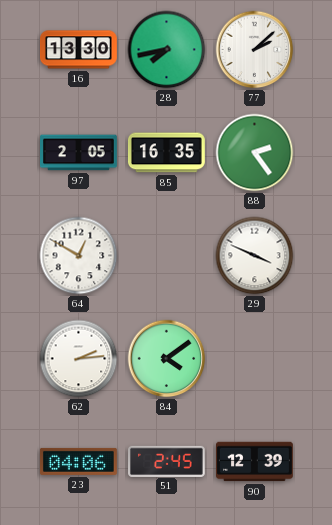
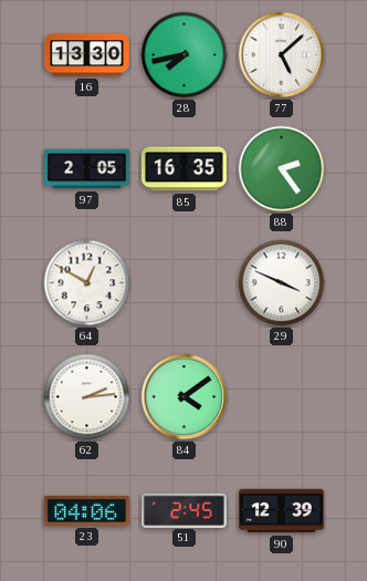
77: 2:08 -> 5:08 (282, 55)
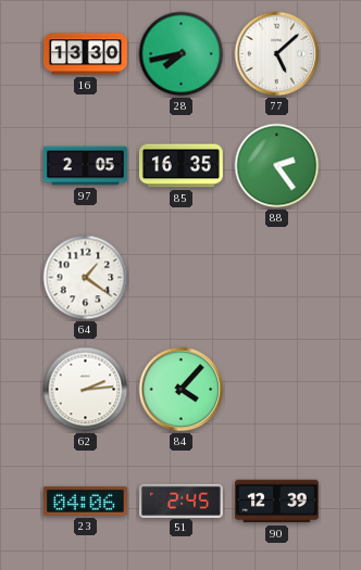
64: 12:50 -> 1:21 (86, 278)
29: 3:49 -> none (282, 283)
84: 4:09 -> 4:07 (182, 390)
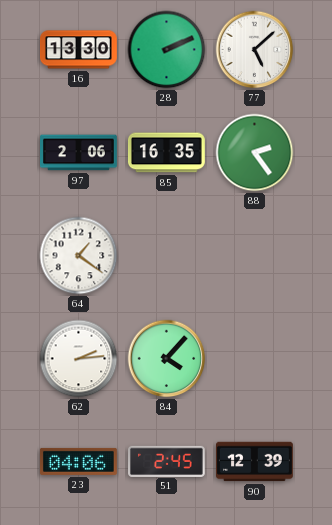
28: 7:43 -> 2:11 (167, 50)
97: 2:05 -> 2:06 (79, 153)
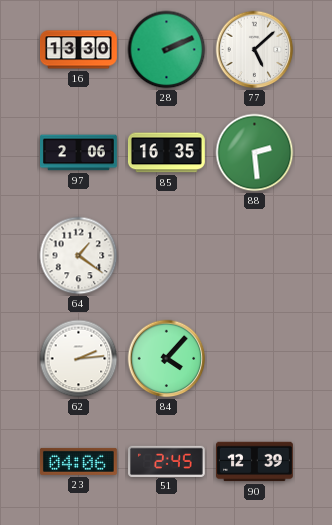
88: 2:24 -> 2:29 (255, 153)
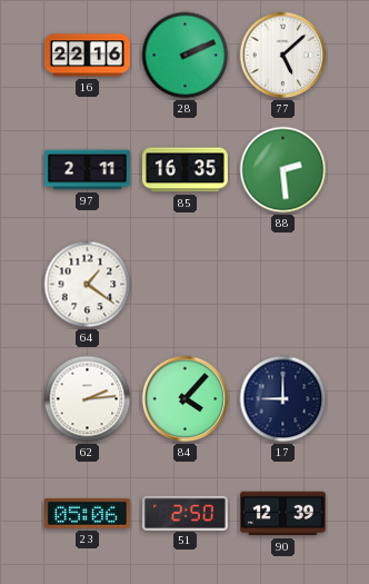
16: 13:30 -> 22:16 (88, 56)
97: 2:06 -> 2:11 (88, 170)
17: none -> 9:00 (283, 399)
23: 04:06 -> 05:06 (87, 513)
51: 2:45 -> 2:50 (186, 513)
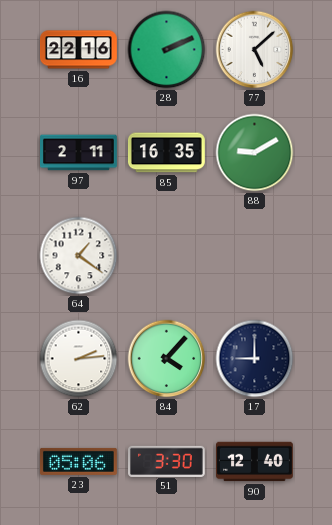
88: 2:29 -> 9:10 (255, 153)
51: 2:50 -> 3:30 (167, 461)
90: 12:39 -> 12:40 (255, 462)
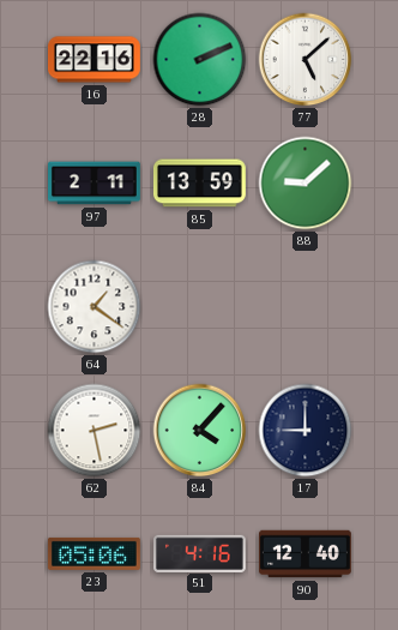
85: 16:35 -> 13:59 (199, 184)
88: 9:10 -> 9:08 (306, 184)
62: 2:14 -> 2:28 (95, 431)
51: 3:30 -> 4:16 (200, 553)
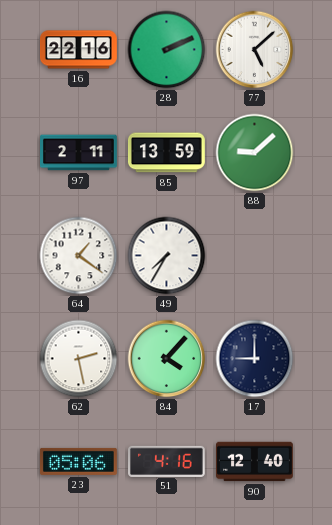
49: none -> 7:35 (167, 256)
